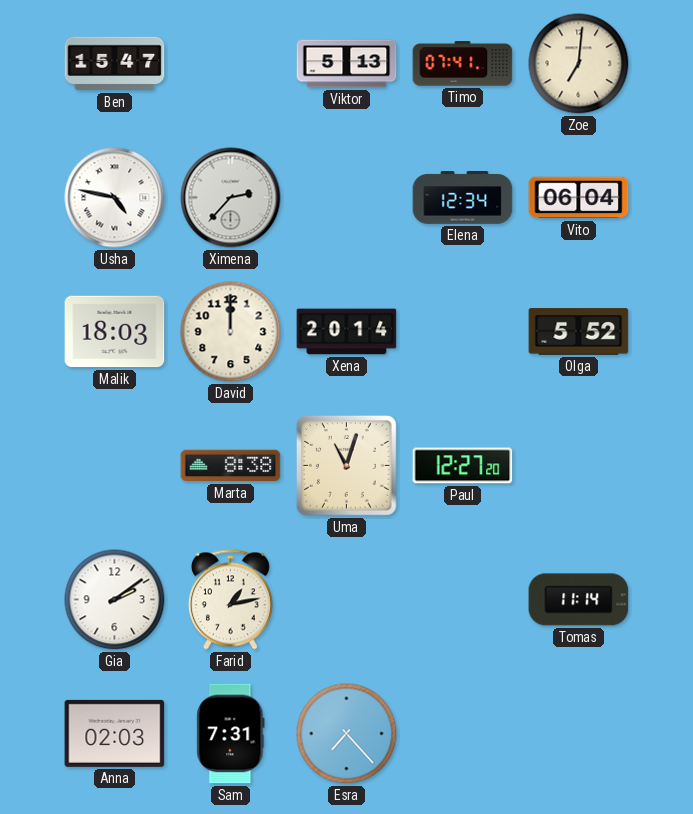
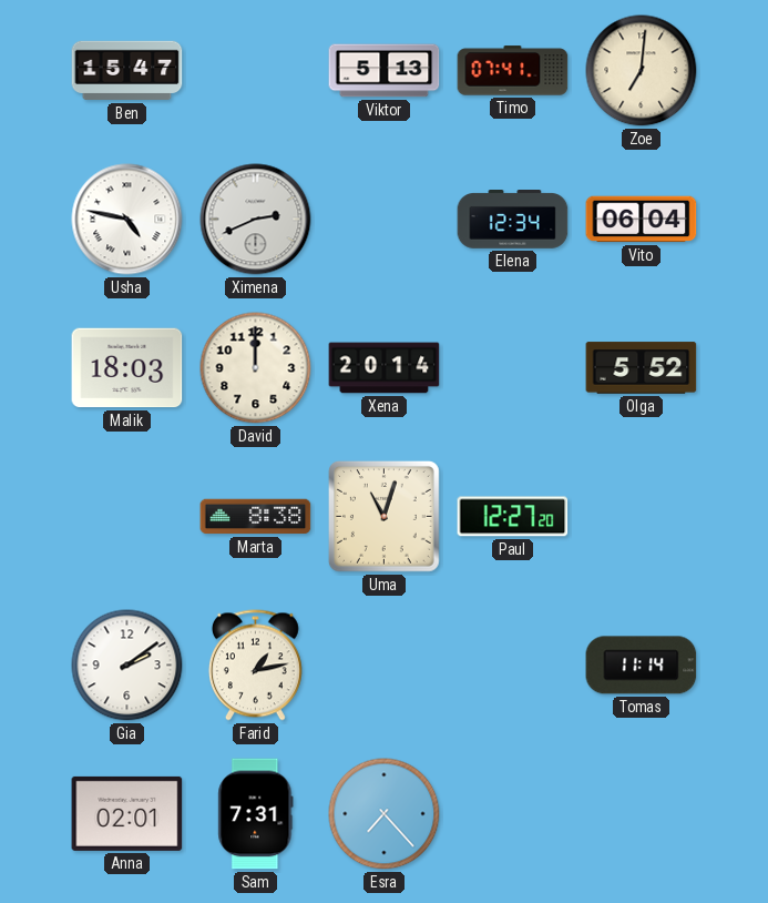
Ximena: 2:37 -> 2:41 (256, 220)
Anna: 02:03 -> 02:01 (127, 813)
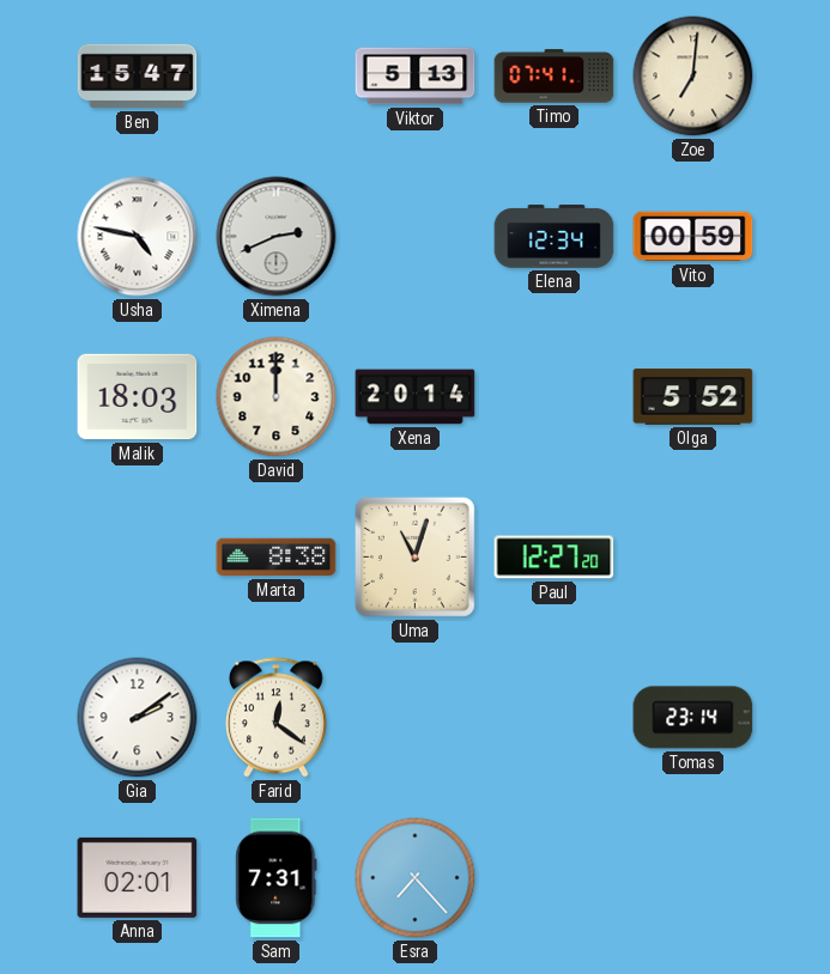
Vito: 06:04 -> 00:59 (693, 237)
Farid: 1:13 -> 12:21 (275, 718)
Tomas: 11:14 -> 23:14 (693, 718)
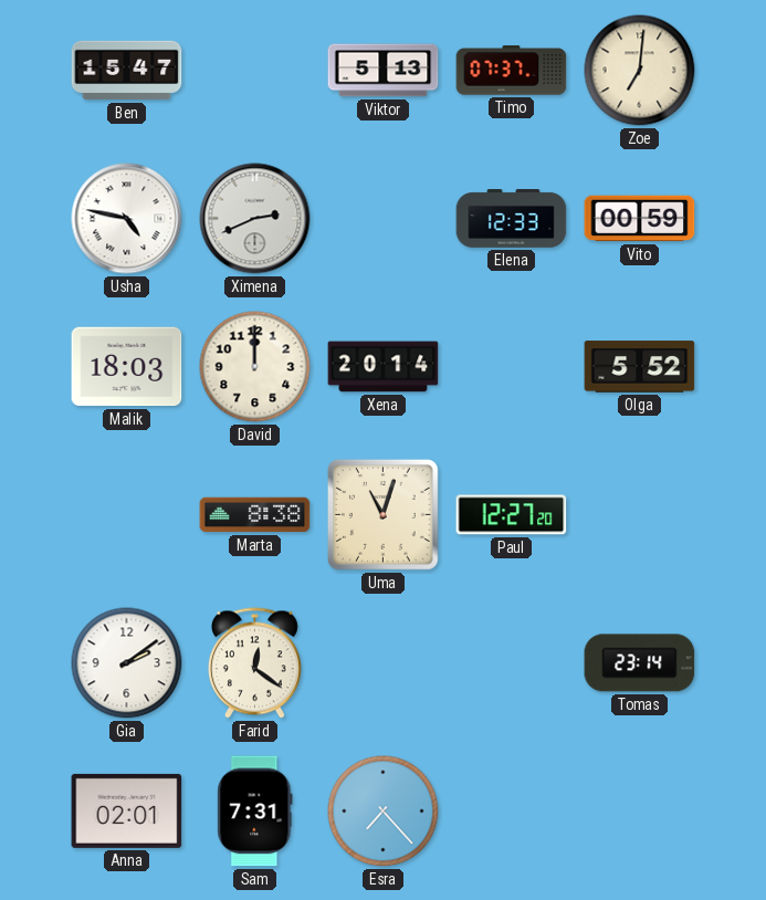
Timo: 07:41 -> 07:37 (512, 71)
Elena: 12:34 -> 12:33 (512, 219)
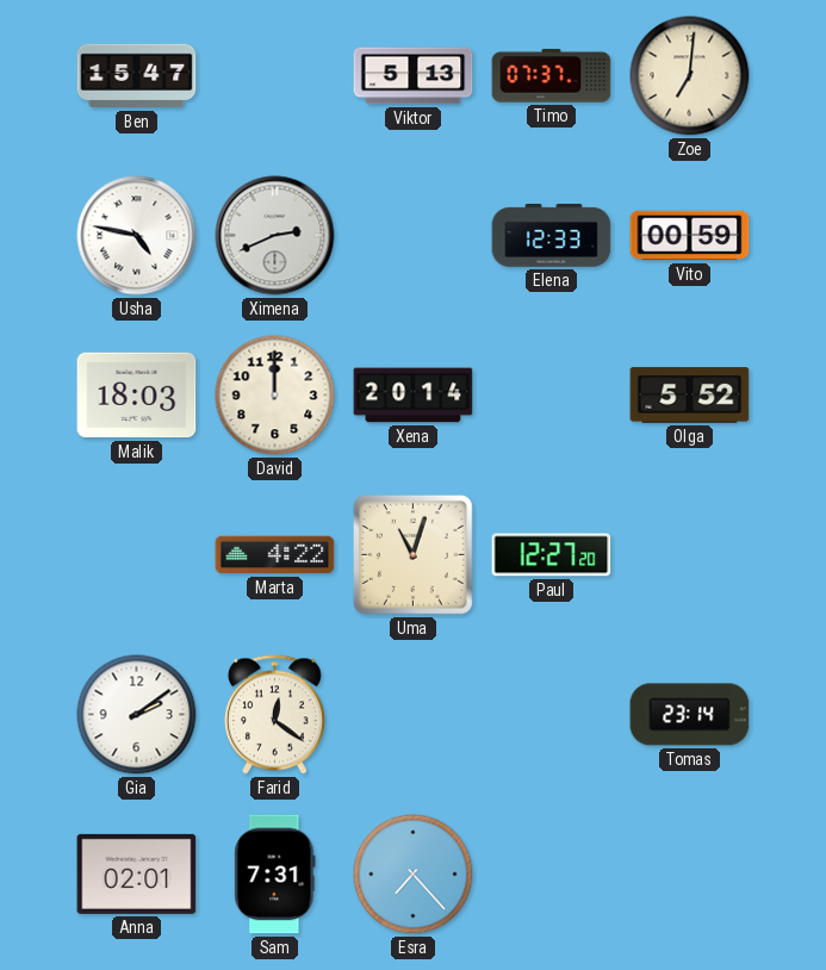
Marta: 8:38 -> 4:22 (275, 555)
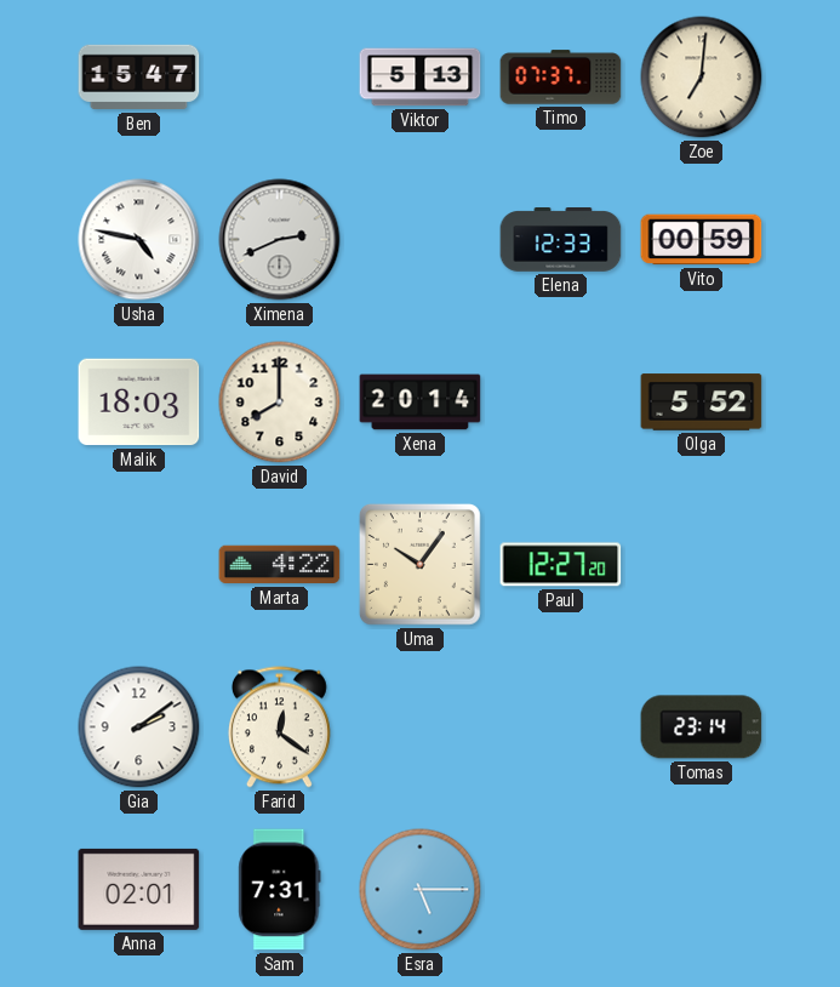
David: 12:00 -> 8:00 (280, 403)
Uma: 11:03 -> 10:06 (421, 565)
Esra: 7:23 -> 5:15 (421, 890)
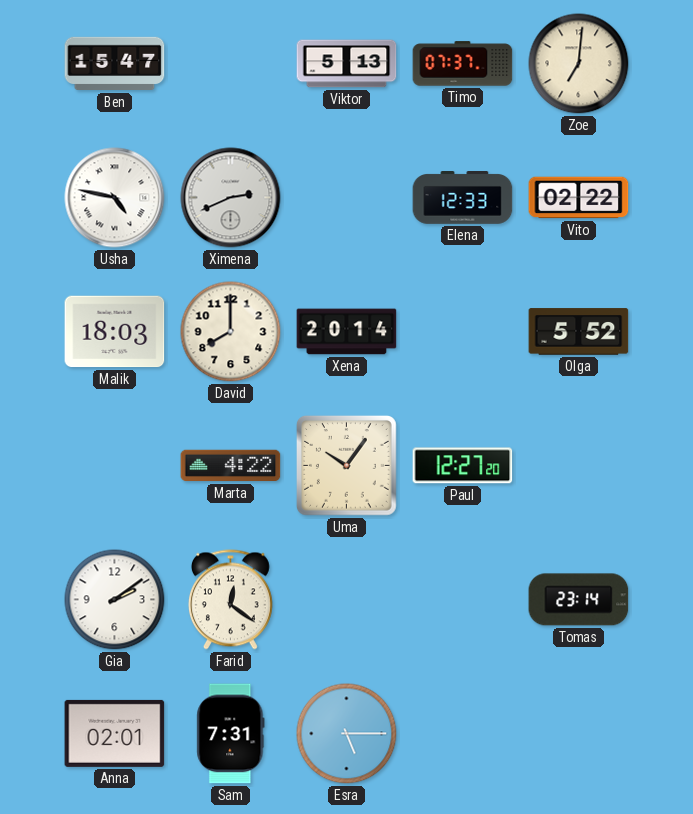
Vito: 00:59 -> 02:22 (579, 198)
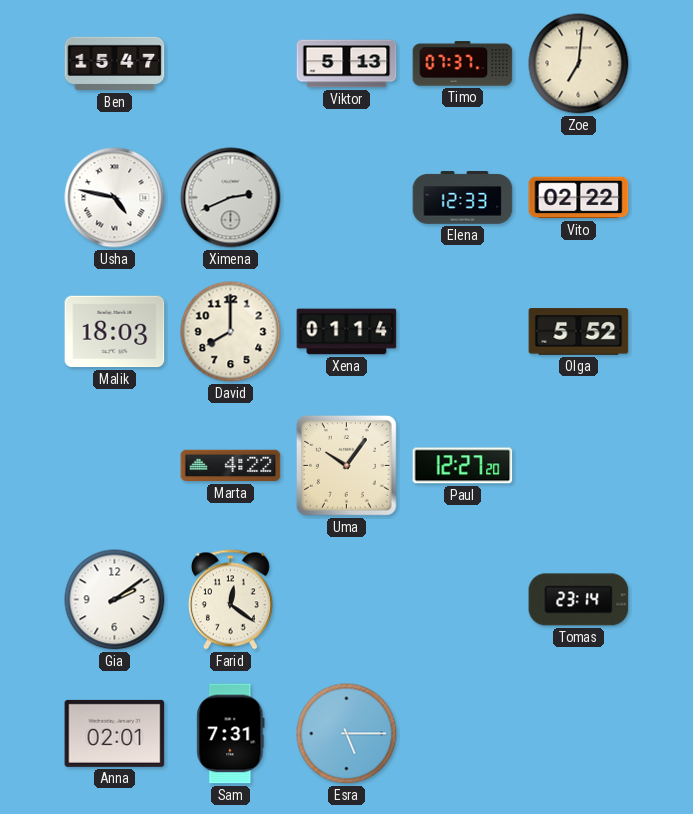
Xena: 20:14 -> 01:14 (347, 332)
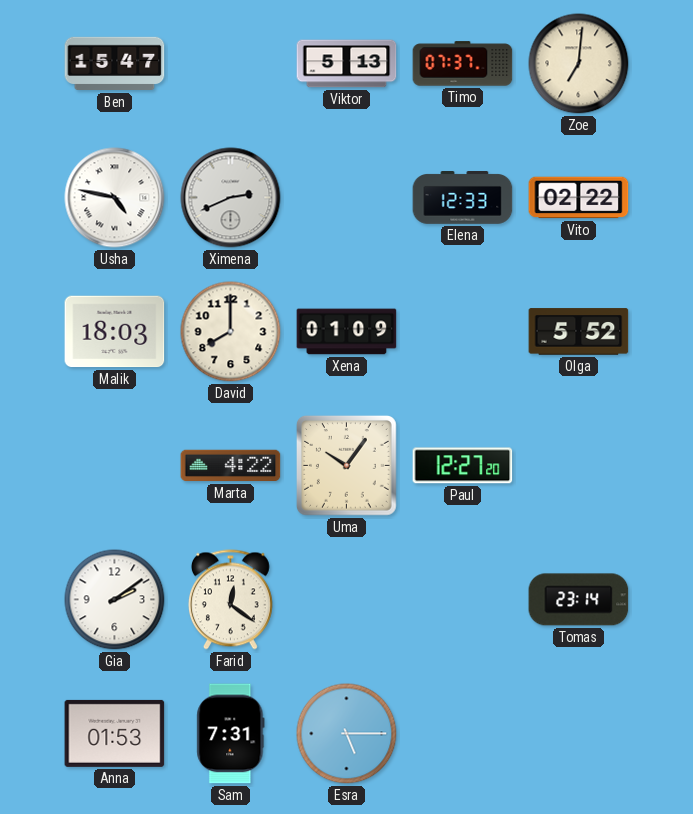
Xena: 01:14 -> 01:09 (347, 332)
Anna: 02:01 -> 01:53 (115, 733)
